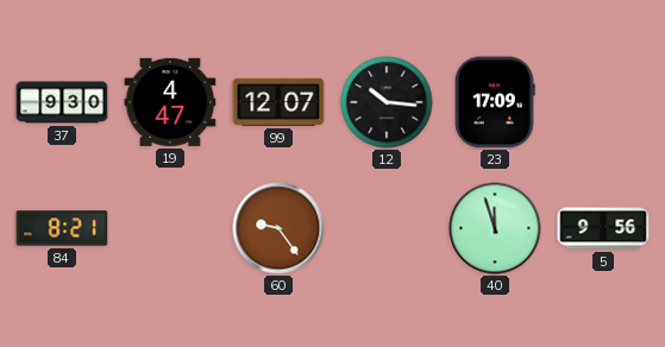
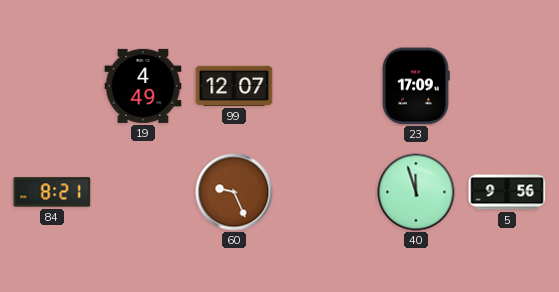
37: 9:30 -> none (62, 102)
19: 4:47 -> 4:49 (143, 86)
12: 10:16 -> none (387, 102)
60: 9:24 -> 9:26 (234, 192)
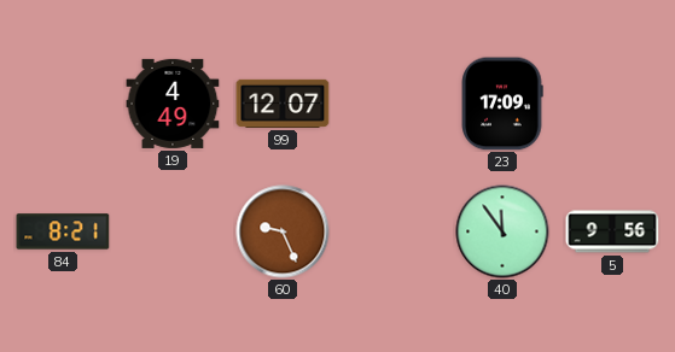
40: 11:57 -> 11:54 (502, 231)
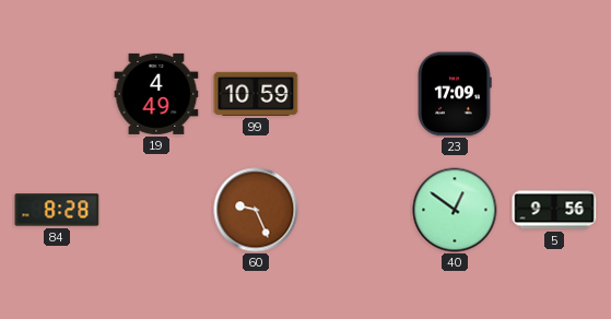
99: 12:07 -> 10:59 (256, 94)
84: 8:21 -> 8:28 (57, 210)
40: 11:54 -> 12:51 (455, 210)
